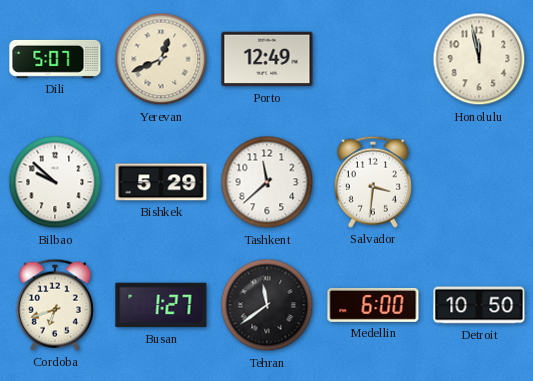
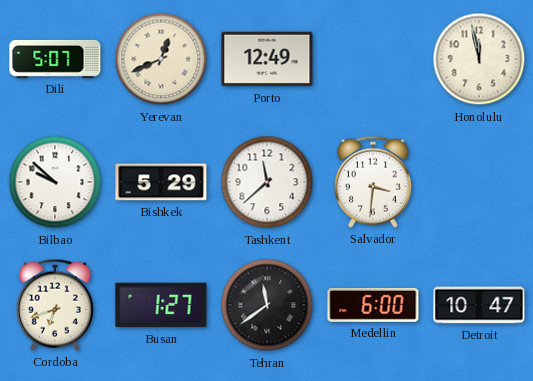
Detroit: 10:50 -> 10:47 (479, 305)
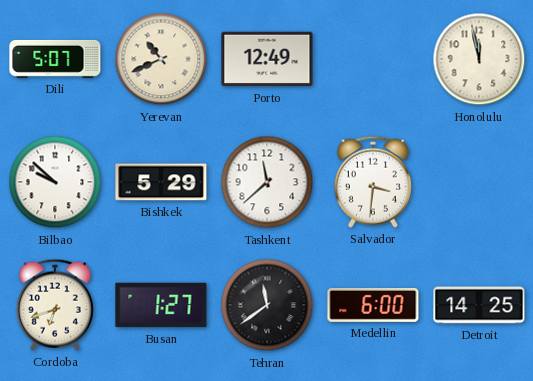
Yerevan: 12:41 -> 10:41 (161, 59)
Detroit: 10:47 -> 14:25 (479, 305)
